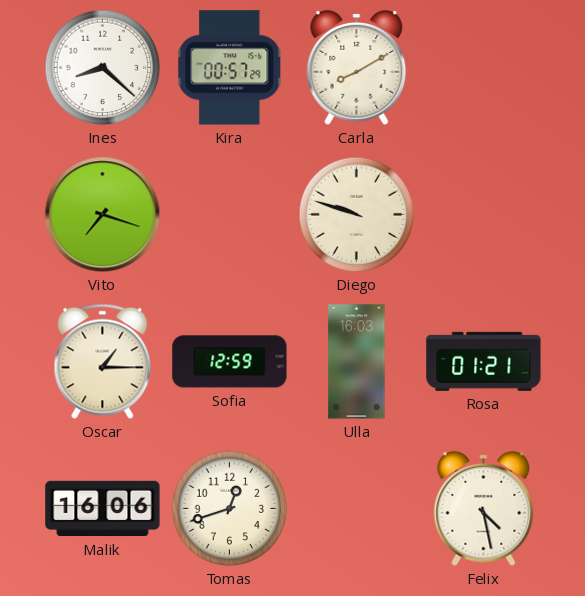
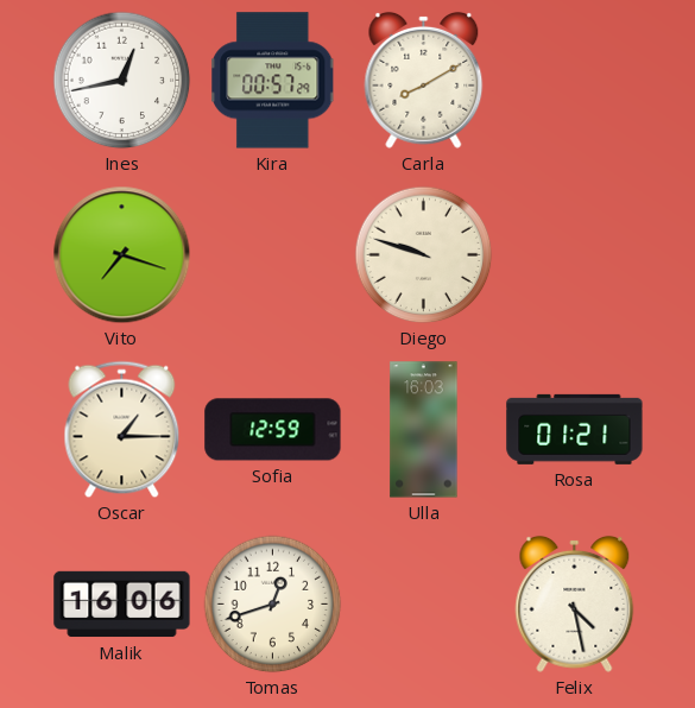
Ines: 8:22 -> 12:43 (122, 81)
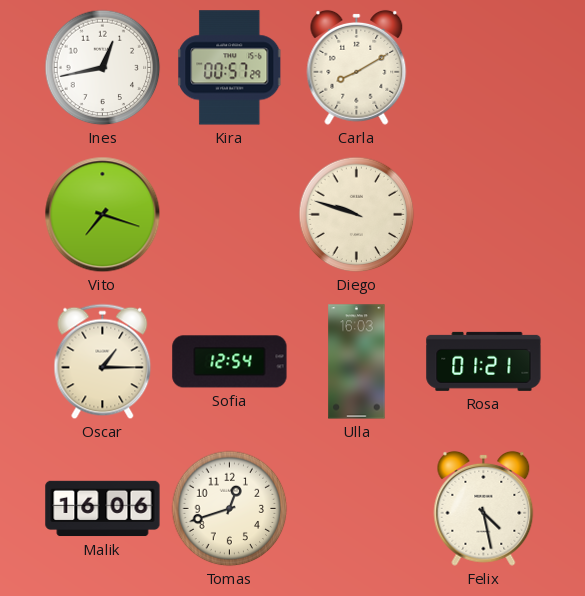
Sofia: 12:59 -> 12:54 (230, 362)
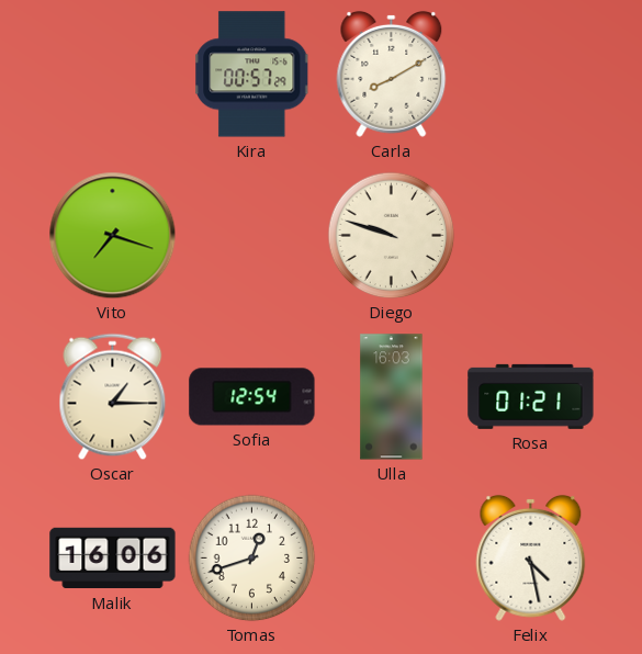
Ines: 12:43 -> none (103, 68)
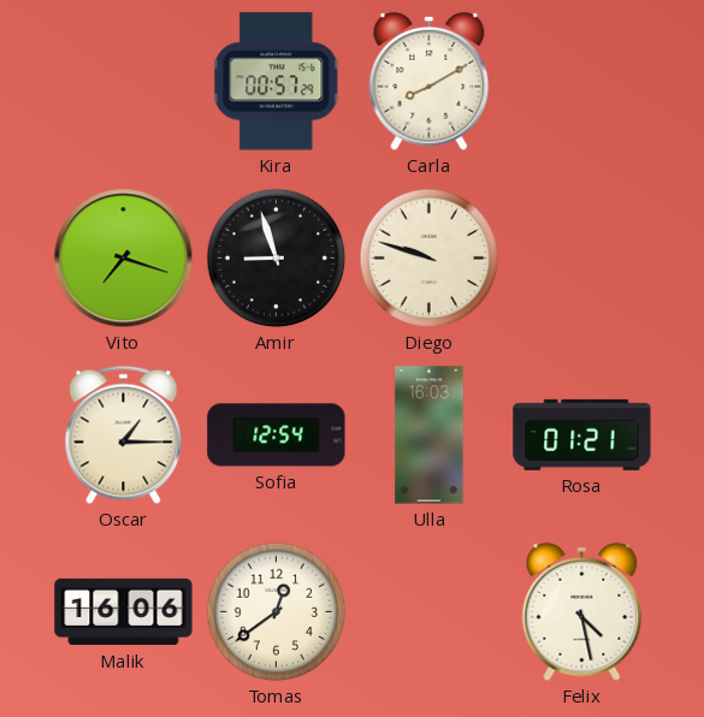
Amir: none -> 8:57 (277, 259)
Tomas: 12:42 -> 12:39 (277, 612)
